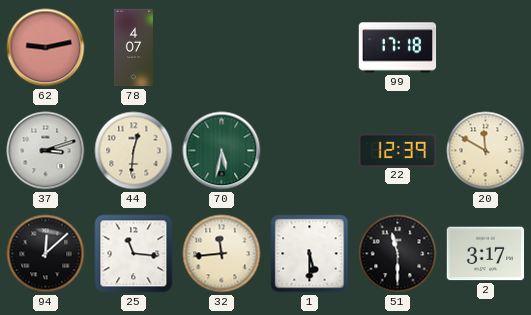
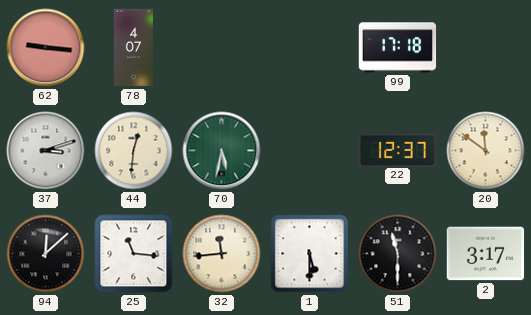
62: 9:13 -> 9:16 (46, 48)
22: 12:39 -> 12:37 (398, 150)
20: 11:50 -> 11:51 (486, 151)
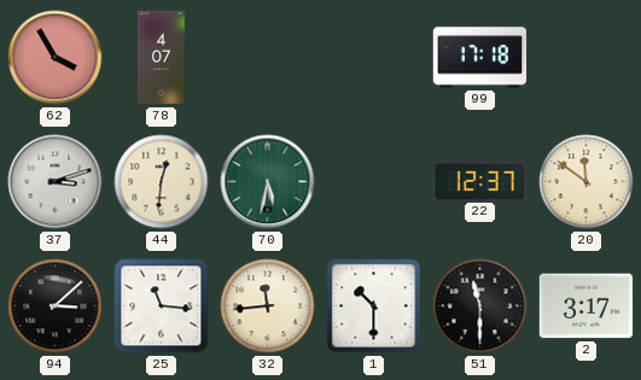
62: 9:16 -> 3:55 (56, 58)
94: 12:08 -> 3:08 (56, 306)
1: 5:30 -> 10:30 (374, 306)
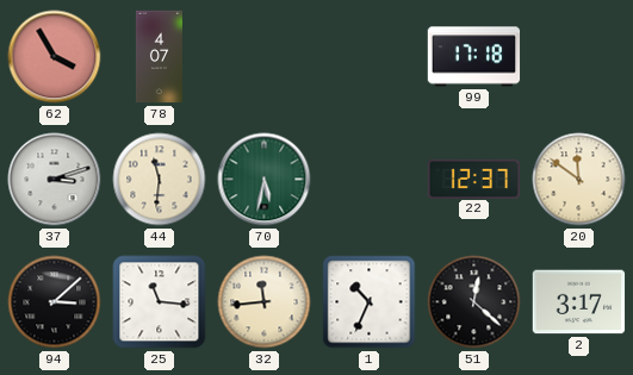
44: 12:31 -> 11:31 (160, 180)
1: 10:30 -> 10:34 (370, 302)
51: 11:30 -> 12:22 (474, 302)
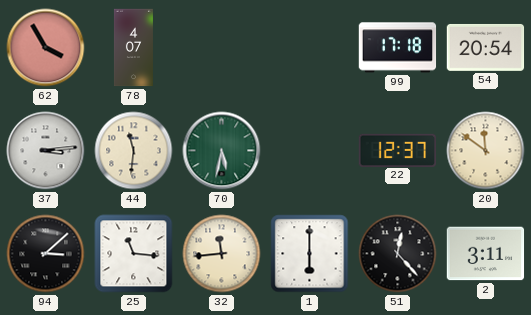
54: none -> 20:54 (486, 47)
37: 3:12 -> 3:14 (46, 151)
1: 10:34 -> 6:00 (310, 254)
51: 12:22 -> 12:23 (398, 254)
2: 3:17 -> 3:11 (486, 254)
